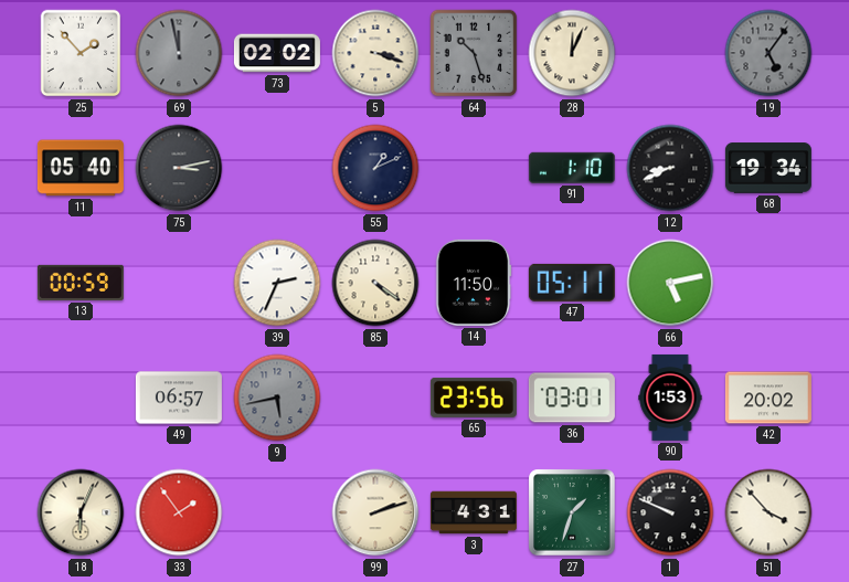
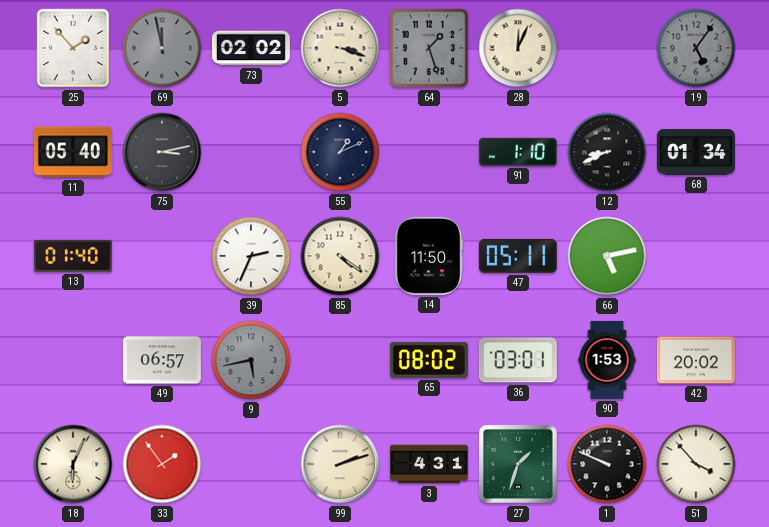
64: 10:27 -> 1:27 (429, 48)
68: 19:34 -> 01:34 (696, 152)
13: 00:59 -> 01:40 (73, 256)
65: 23:56 -> 08:02 (429, 360)
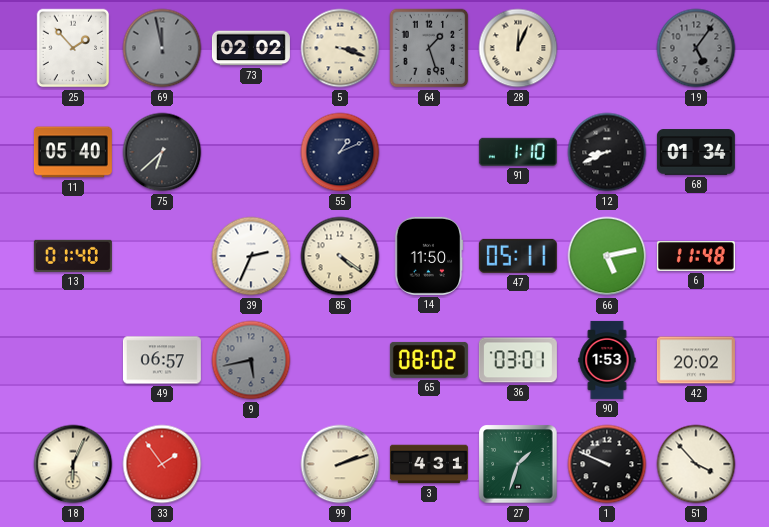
75: 3:13 -> 6:38 (162, 152)
6: none -> 11:48 (696, 257)
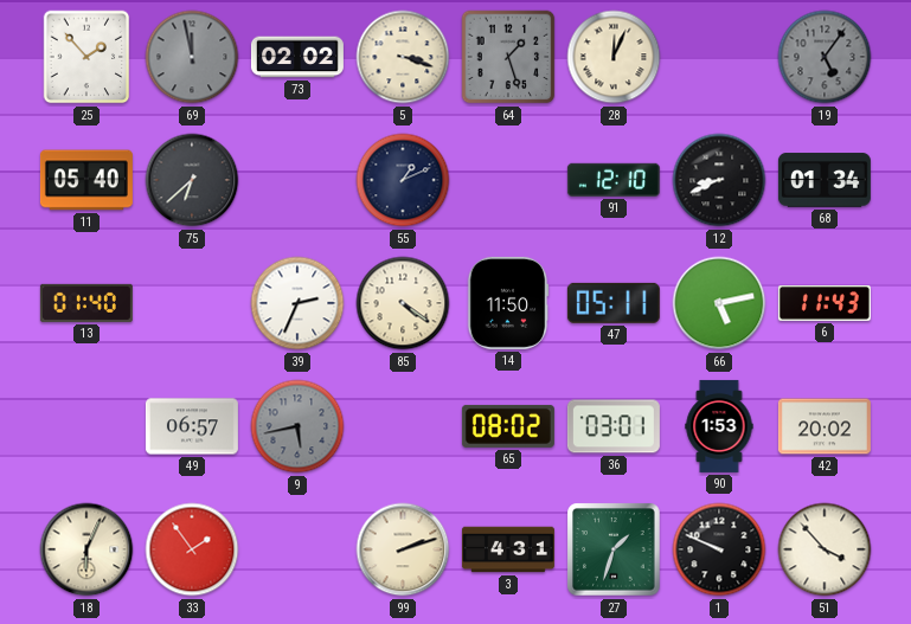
91: 1:10 -> 12:10 (614, 180)
6: 11:48 -> 11:43 (825, 304)
